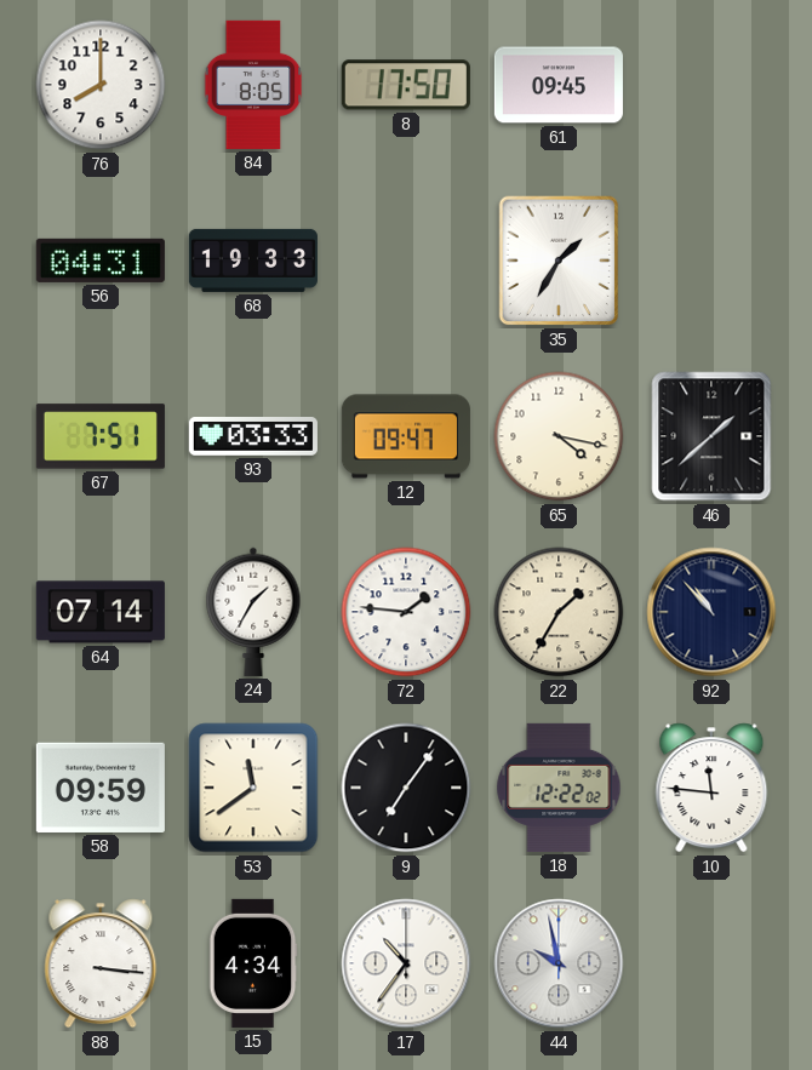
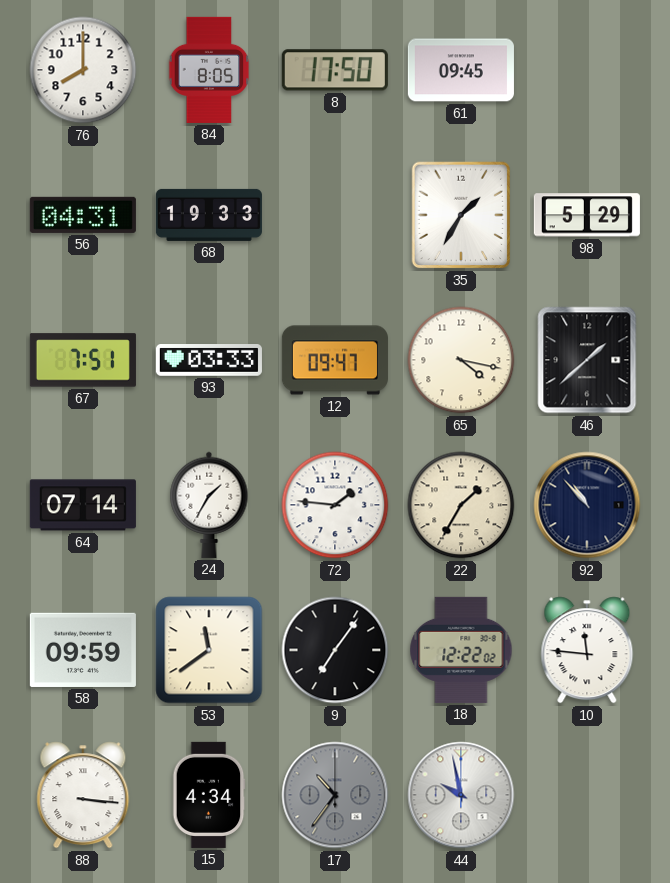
98: none -> 5:29 (587, 215)
17 dial: white -> grey (335, 795)
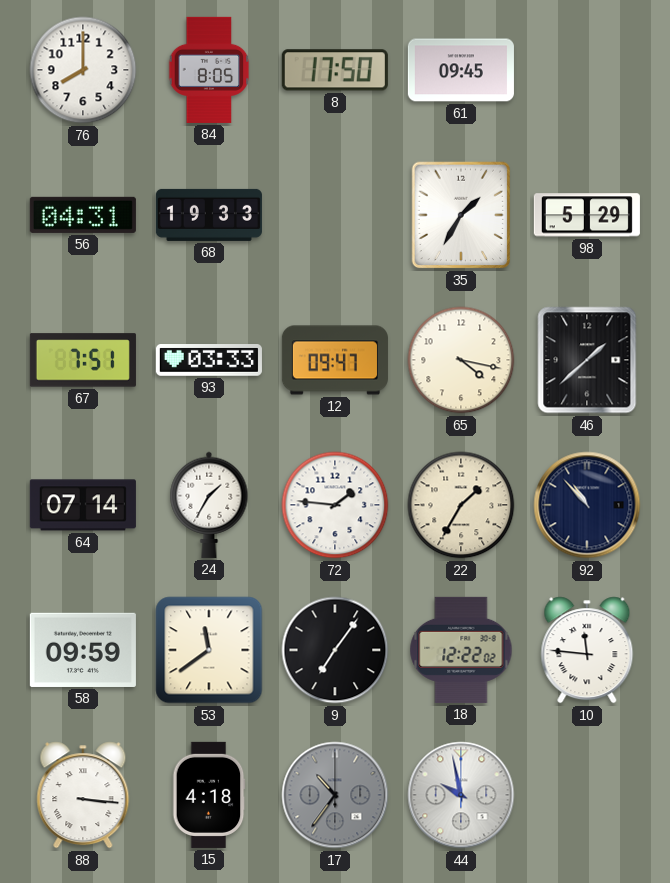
15: 4:34 -> 4:18 (209, 795)
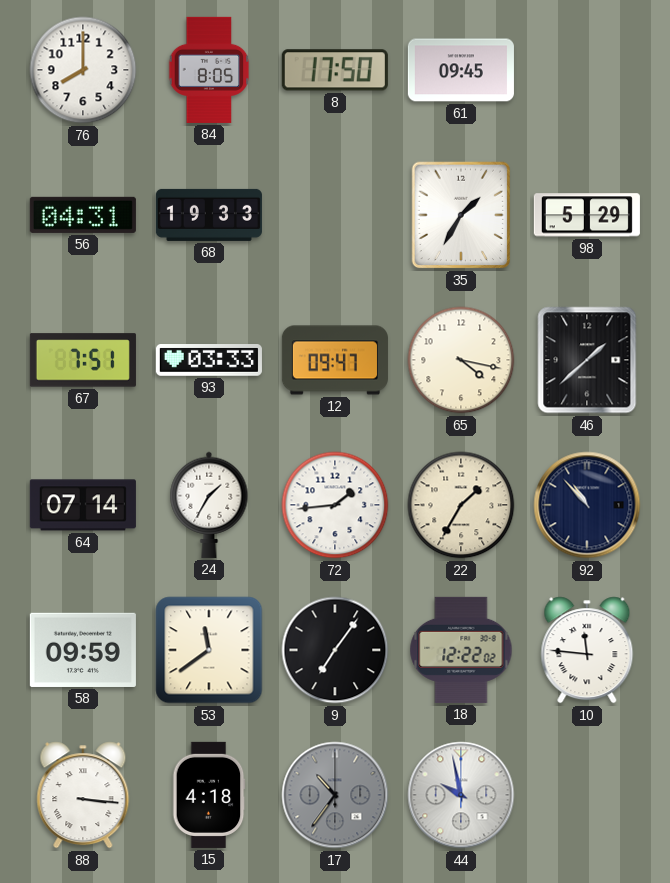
72: 1:46 -> 1:44 (335, 505)
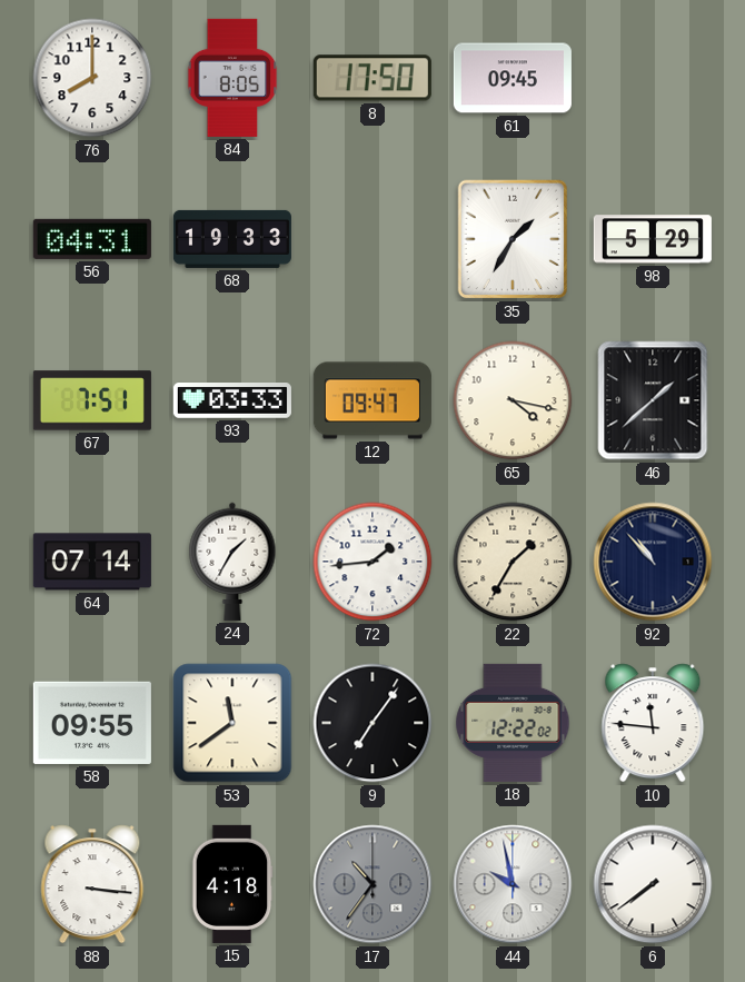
58: 09:59 -> 09:55 (92, 723)
6: none -> 7:39 (653, 884)
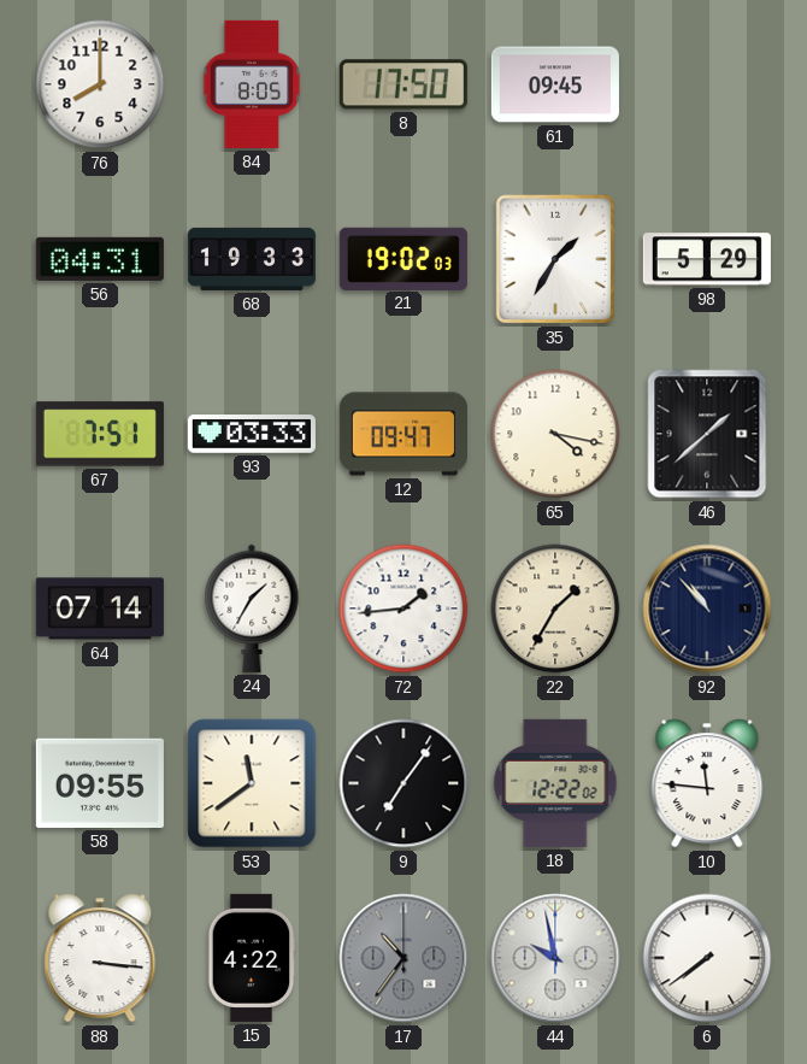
21: none -> 19:02 (403, 258)
15: 4:18 -> 4:22 (252, 958)
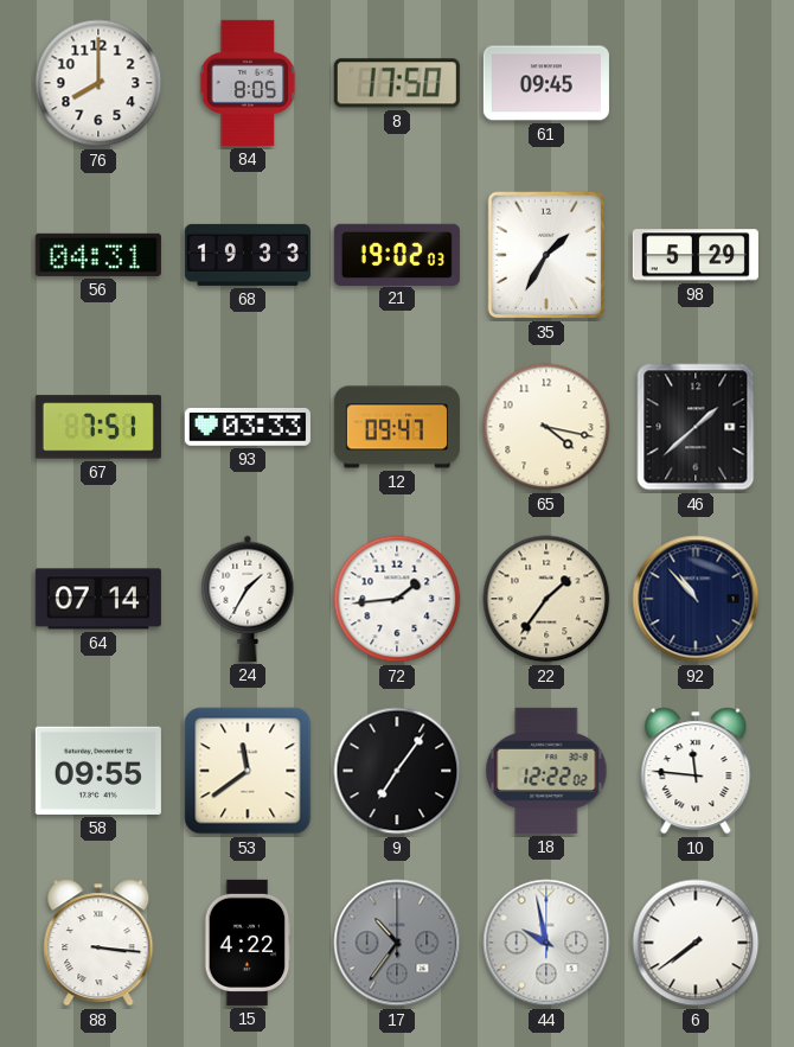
22: 1:35 -> 1:36 (546, 599)
